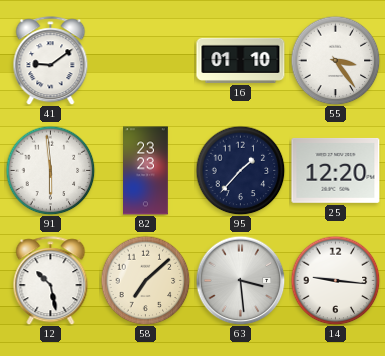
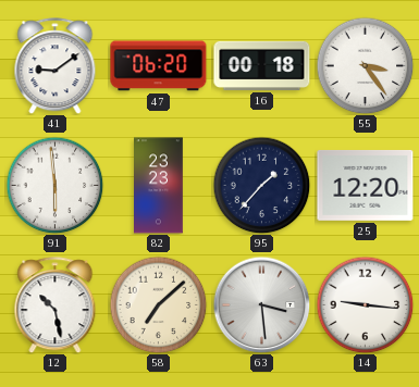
47: none -> 06:20 (159, 66)
16: 01:10 -> 00:18 (262, 65)
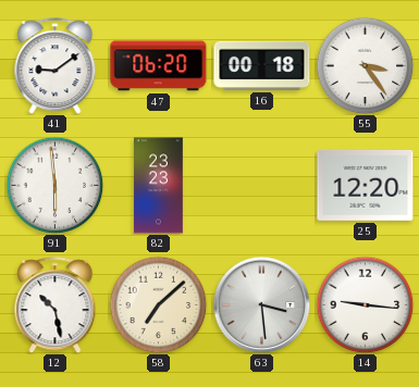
95: 1:37 -> none (261, 185)
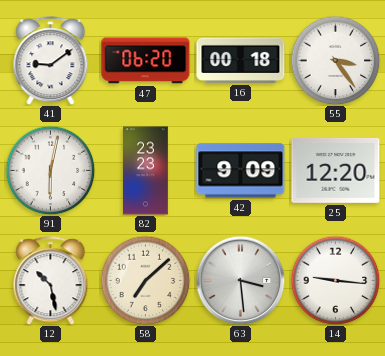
91: 5:59 -> 6:02 (50, 170)
42: none -> 9:09 (241, 171)
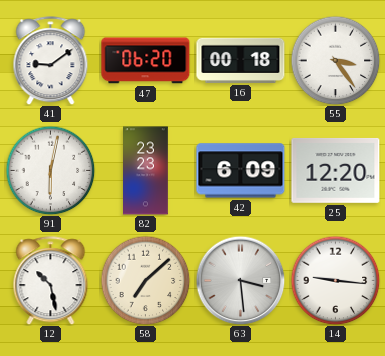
42: 9:09 -> 6:09 (241, 171)
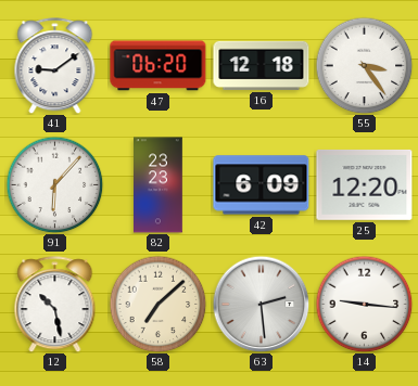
16: 00:18 -> 12:18 (262, 65)
91: 6:02 -> 6:07 (54, 184)
63: 3:29 -> 2:29 (261, 304)
